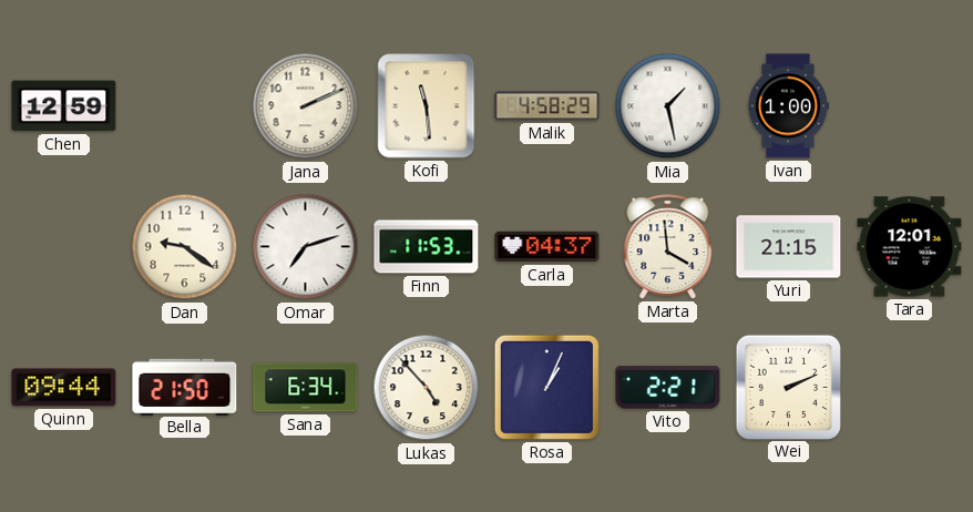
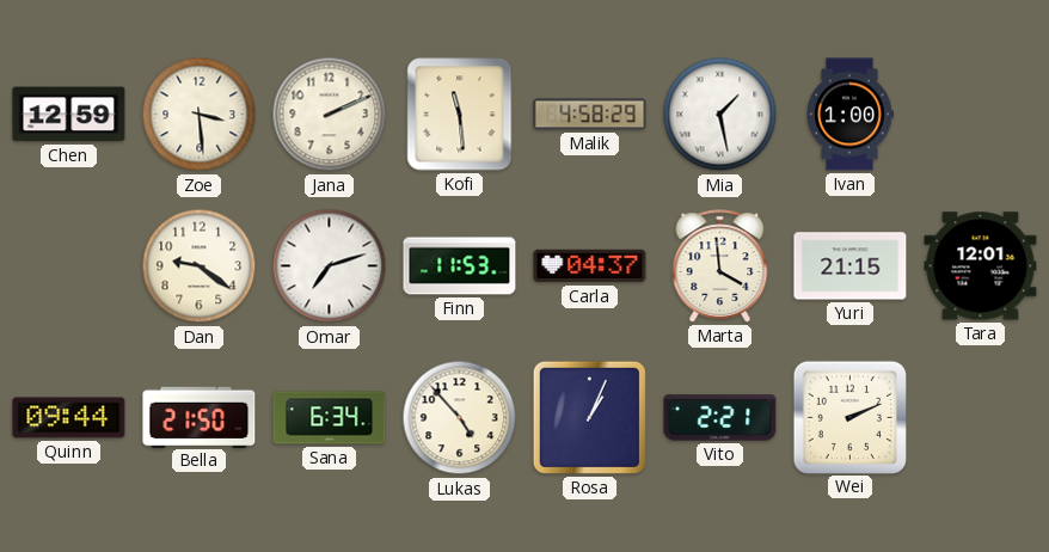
Zoe: none -> 3:29 (200, 115)
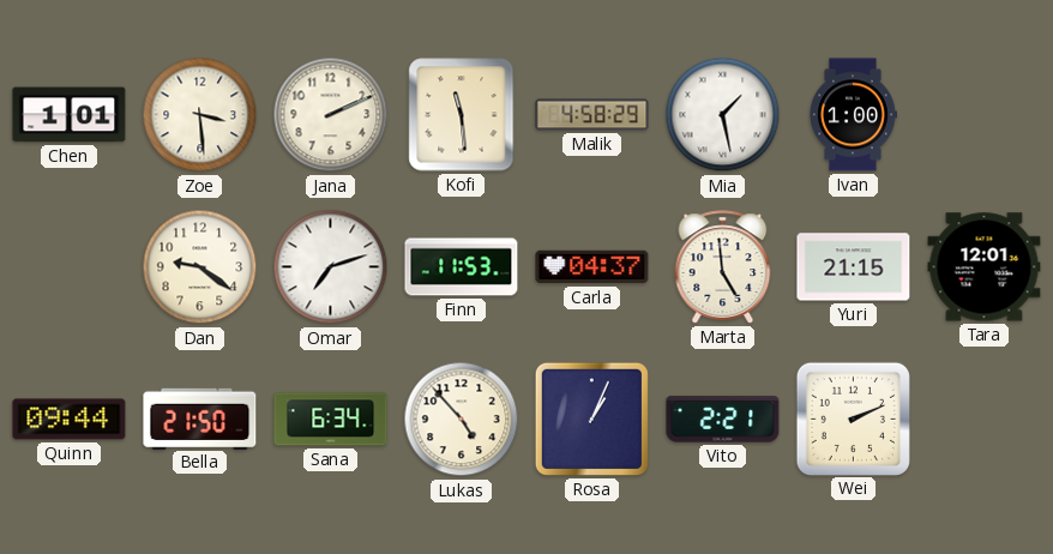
Chen: 12:59 -> 1:01 (70, 115)
Marta: 3:59 -> 4:59 (723, 267)
